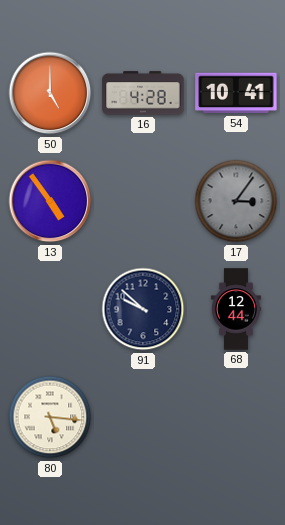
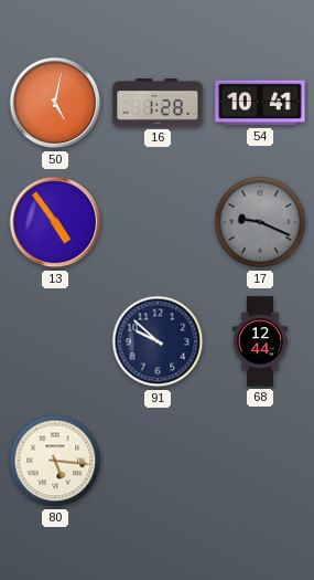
50: 5:00 -> 5:02 (55, 103)
16: 4:28 -> 1:28 (158, 103)
17: 3:06 -> 9:19 (260, 222)
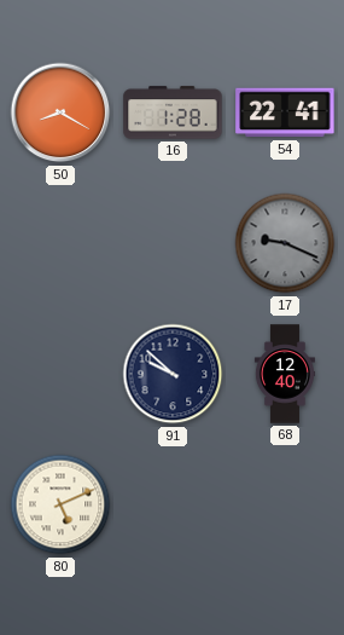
50: 5:02 -> 8:20 (60, 112)
54: 10:41 -> 22:41 (285, 112)
13: 4:54 -> none (55, 222)
68: 12:44 -> 12:40 (285, 374)
80: 5:16 -> 5:11 (60, 504)
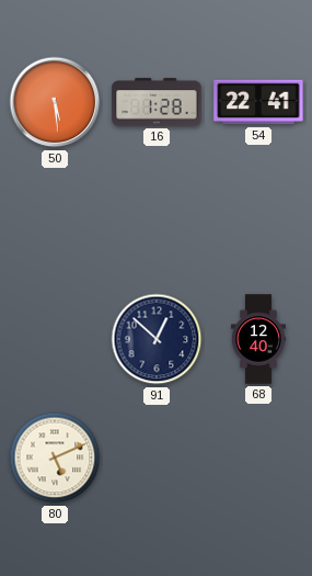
50: 8:20 -> 5:29 (55, 102)
17: 9:19 -> none (285, 243)
91: 9:52 -> 12:52 (157, 339)
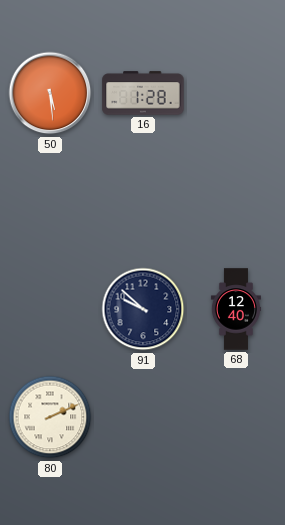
54: 22:41 -> none (258, 102)
91: 12:52 -> 9:52 (143, 309)
80: 5:11 -> 2:11 (50, 417)
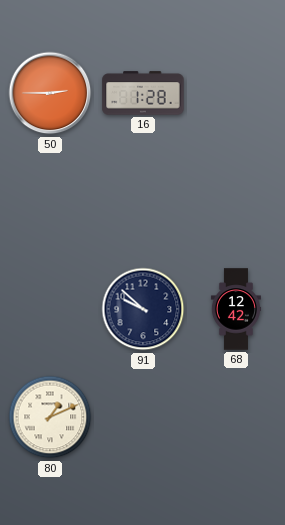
50: 5:29 -> 2:45 (50, 93)
68: 12:40 -> 12:42 (236, 309)
80: 2:11 -> 1:11 (50, 417)
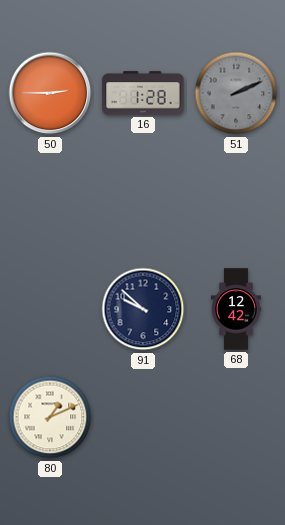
51: none -> 2:11 (236, 93)
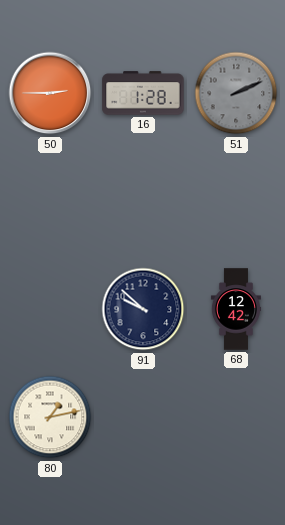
80: 1:11 -> 1:13 (50, 417)
